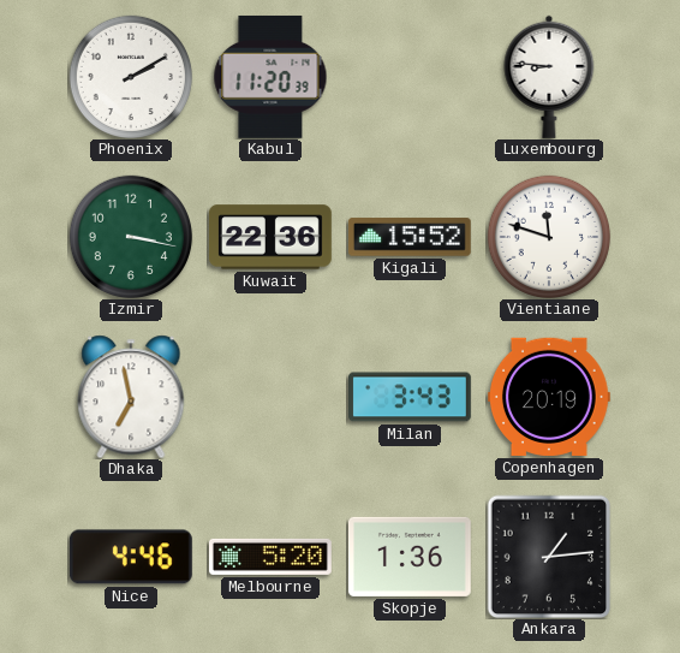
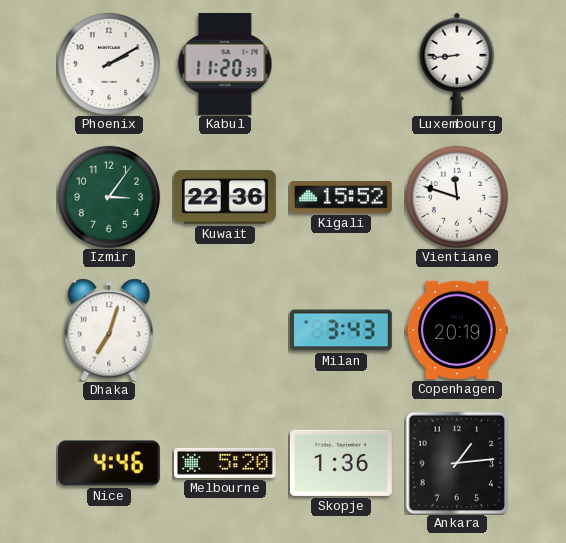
Luxembourg: 8:46 -> 8:44 (457, 64)
Izmir: 3:17 -> 3:06 (109, 197)
Dhaka: 6:58 -> 7:03 (109, 330)
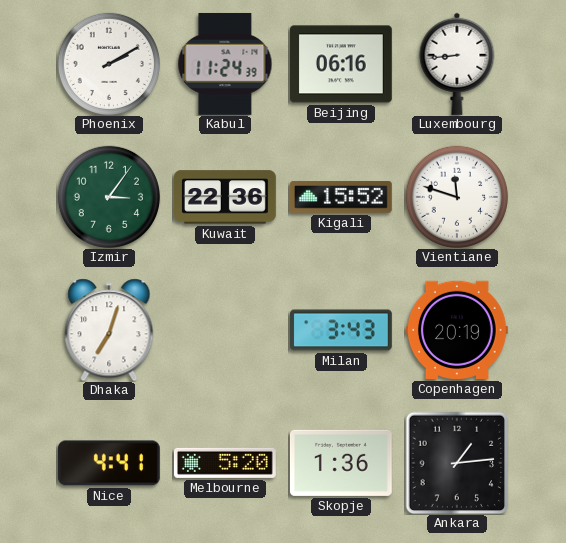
Kabul: 11:20 -> 11:24 (225, 64)
Beijing: none -> 06:16 (341, 64)
Nice: 4:46 -> 4:41 (109, 463)
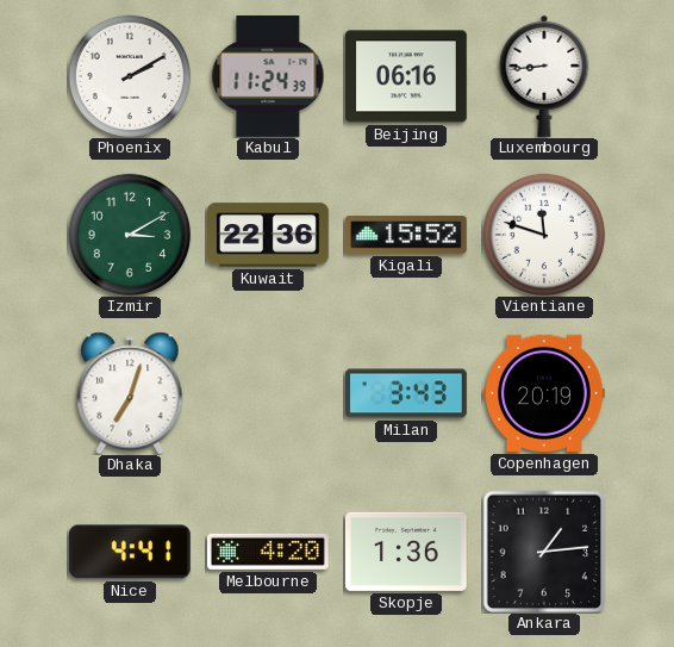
Izmir: 3:06 -> 3:10 (130, 235)
Melbourne: 5:20 -> 4:20 (269, 552)
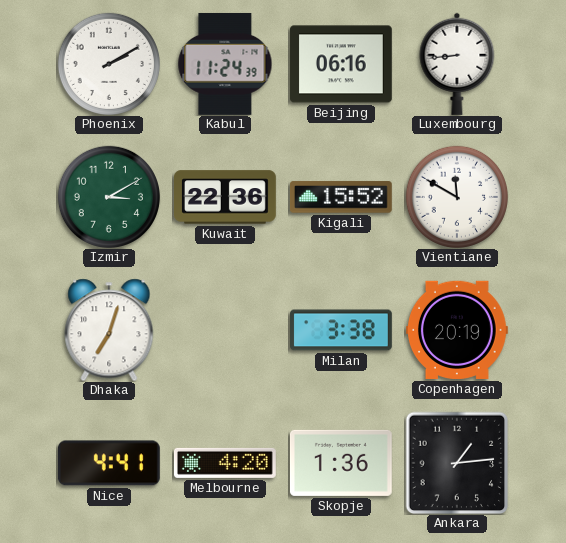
Vientiane: 11:48 -> 11:50 (457, 197)
Milan: 3:43 -> 3:38 (342, 330)
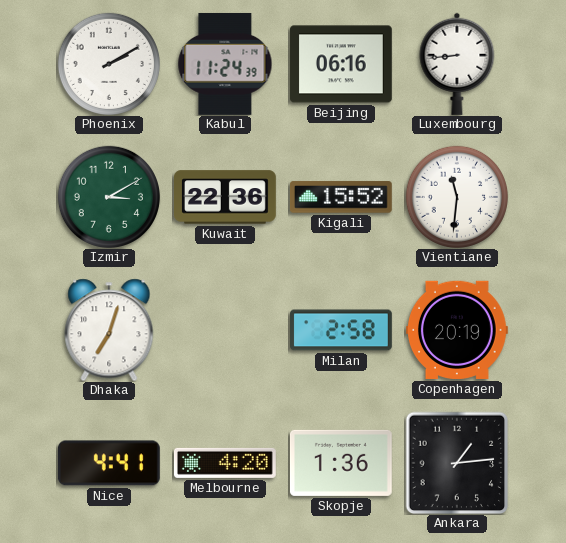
Vientiane: 11:50 -> 11:31 (457, 197)
Milan: 3:38 -> 2:58 (342, 330)
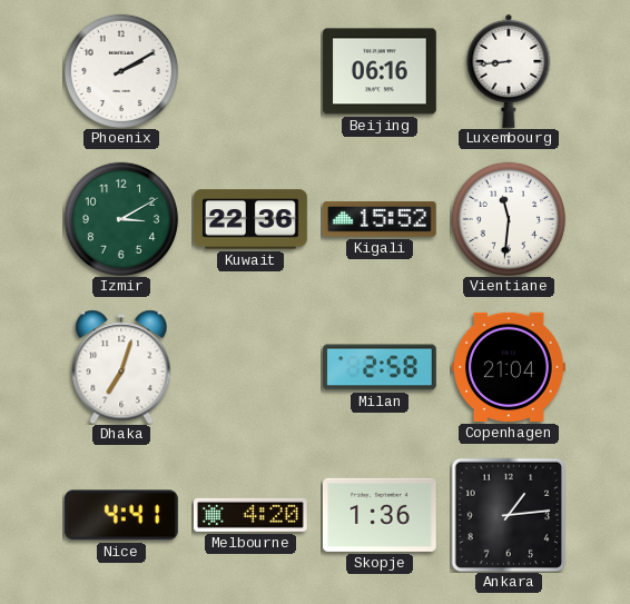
Kabul: 11:24 -> none (225, 64)
Copenhagen: 20:19 -> 21:04 (509, 367)
